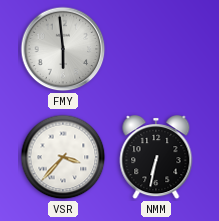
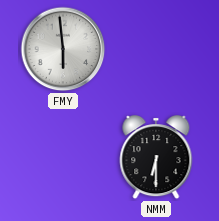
VSR: 3:37 -> none (63, 157)
NMM: 6:32 -> 6:30 (156, 158)
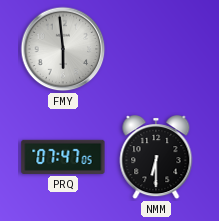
PRQ: none -> 07:47 (63, 157)
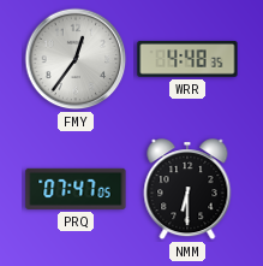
FMY: 5:59 -> 12:36 (76, 59)
WRR: none -> 4:48 (187, 60)
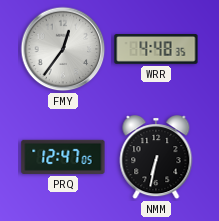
PRQ: 07:47 -> 12:47 (63, 157)
NMM: 6:30 -> 6:32 (156, 158)
